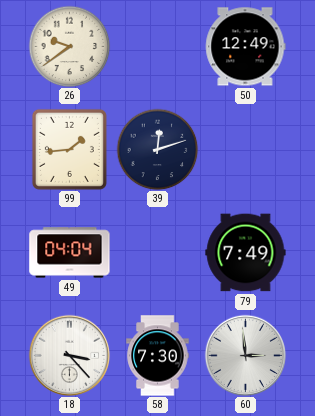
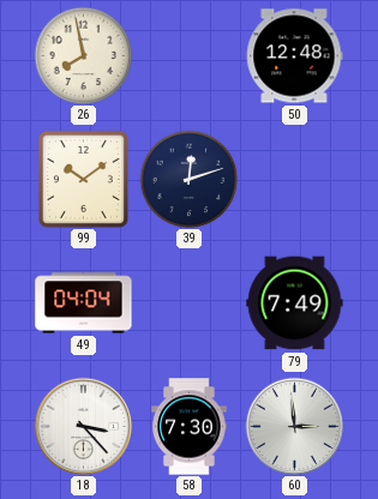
26: 9:39 -> 7:58 (83, 55)
50: 12:49 -> 12:48 (294, 56)
99: 1:44 -> 10:09 (83, 179)
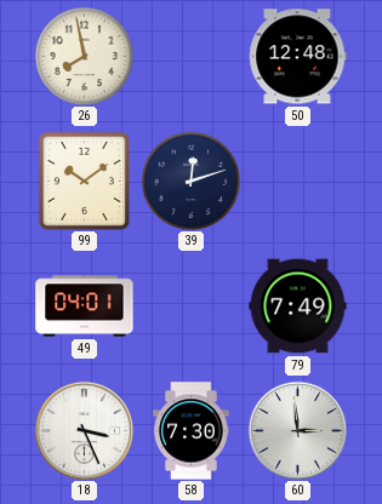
49: 04:04 -> 04:01 (85, 307)
18: 3:23 -> 3:26 (84, 430)
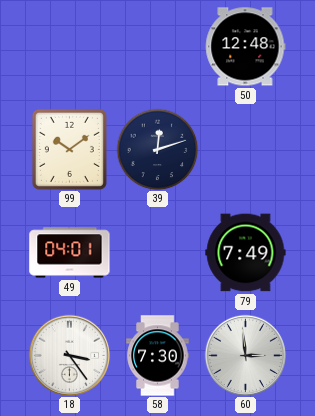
26: 7:58 -> none (84, 56)
18: 3:26 -> 3:24 (69, 355)
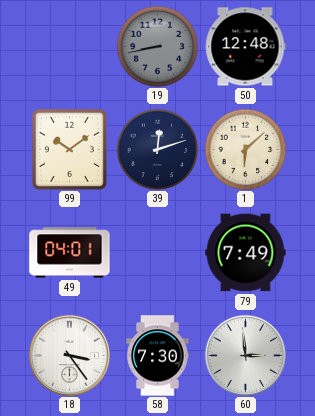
19: none -> 8:43 (157, 46)
1: none -> 6:08 (245, 149)
